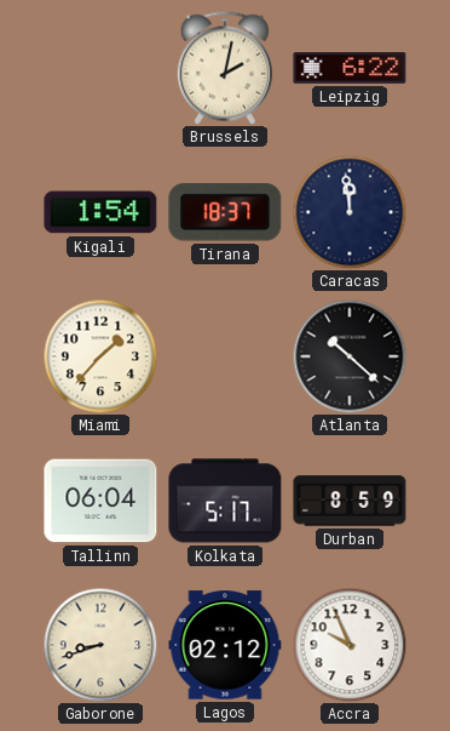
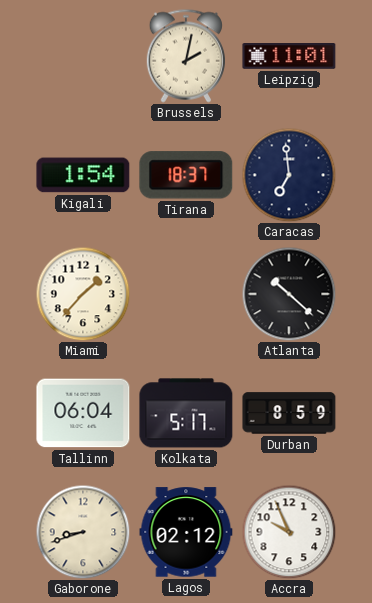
Leipzig: 6:22 -> 11:01 (289, 57)
Caracas: 11:59 -> 6:59 (289, 175)
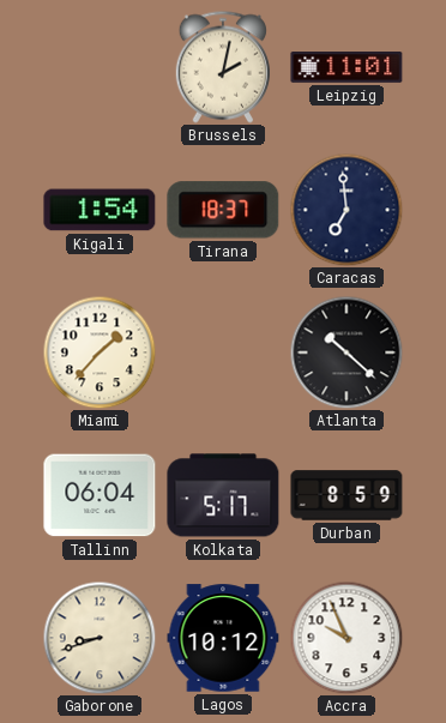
Lagos: 02:12 -> 10:12 (223, 638)
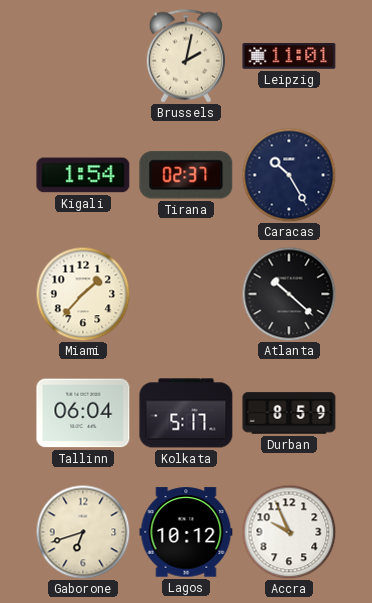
Tirana: 18:37 -> 02:37 (186, 175)
Caracas: 6:59 -> 10:25 (289, 175)
Gaborone: 8:42 -> 6:42 (83, 532)
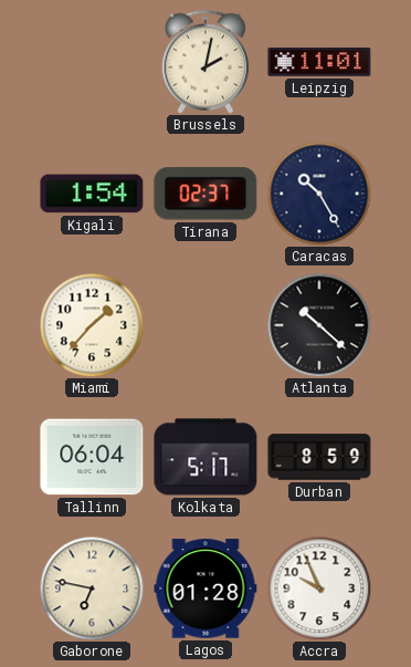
Gaborone: 6:42 -> 6:47 (92, 588)
Lagos: 10:12 -> 01:28 (205, 588)
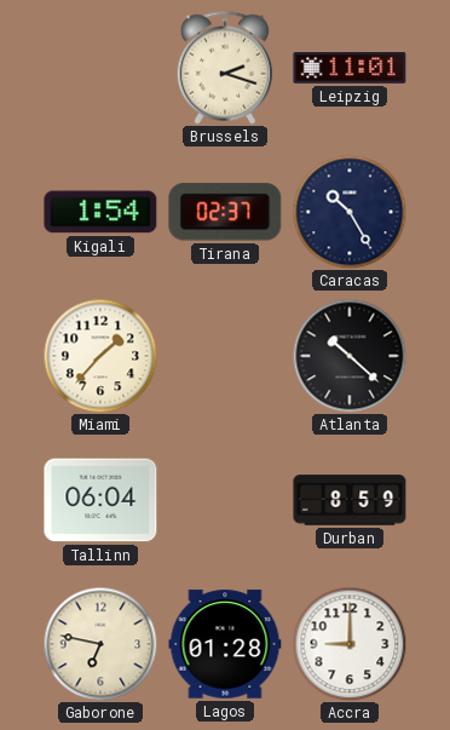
Brussels: 2:02 -> 2:18 (224, 68)
Kolkata: 5:17 -> none (205, 457)
Accra: 9:56 -> 9:00 (350, 644)
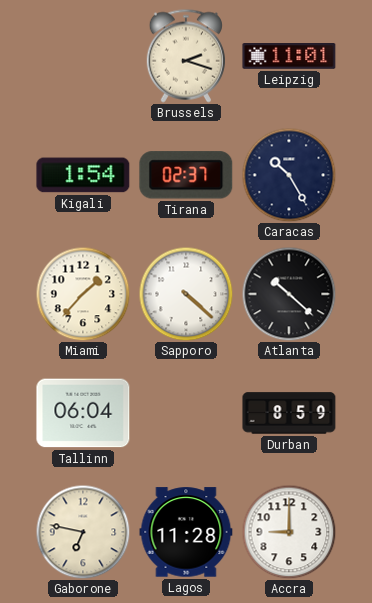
Sapporo: none -> 4:22 (186, 294)
Lagos: 01:28 -> 11:28 (186, 532)
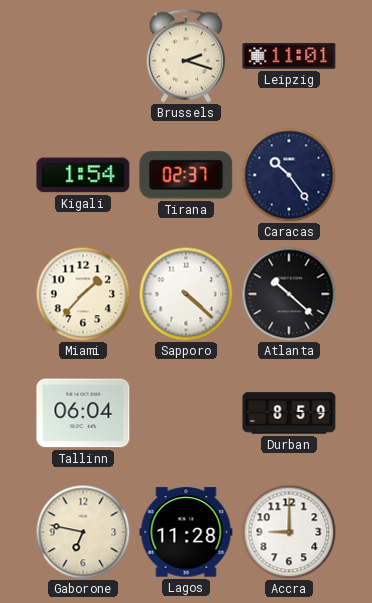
Caracas: 10:25 -> 10:24 (289, 175)
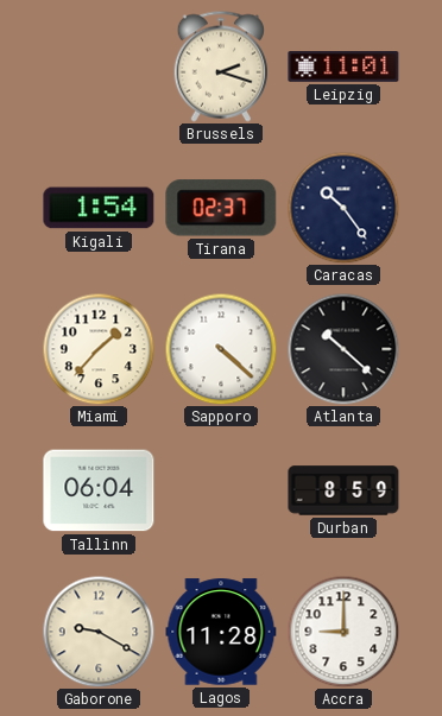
Gaborone: 6:47 -> 9:20 (99, 632)
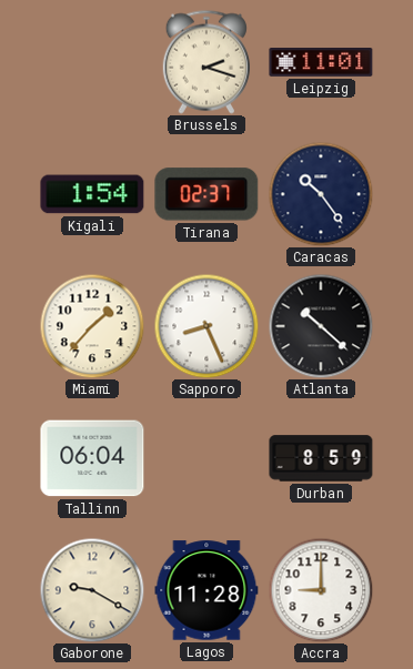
Sapporo: 4:22 -> 8:26 (206, 326)
